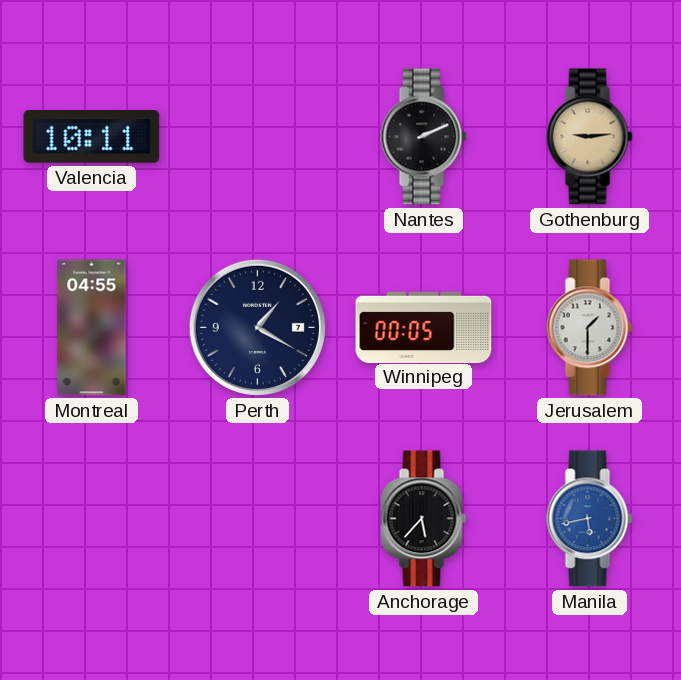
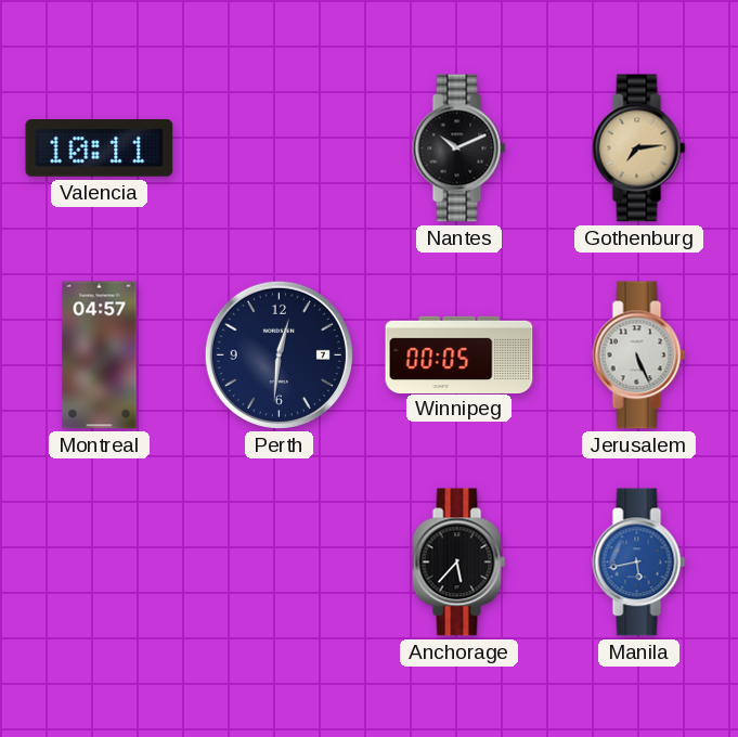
Nantes: 2:11 -> 10:11 (459, 148)
Gothenburg: 9:14 -> 7:14 (639, 148)
Montreal: 04:55 -> 04:57 (100, 355)
Perth: 1:20 -> 12:31 (279, 354)
Jerusalem: 1:30 -> 5:26 (639, 355)
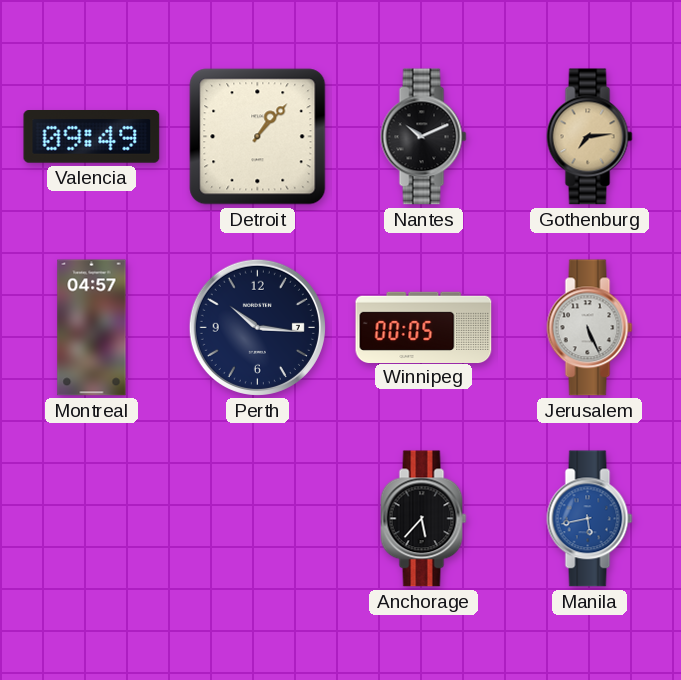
Valencia: 10:11 -> 09:49 (92, 137)
Detroit: none -> 1:07 (258, 137)
Perth: 12:31 -> 10:16 (257, 327)
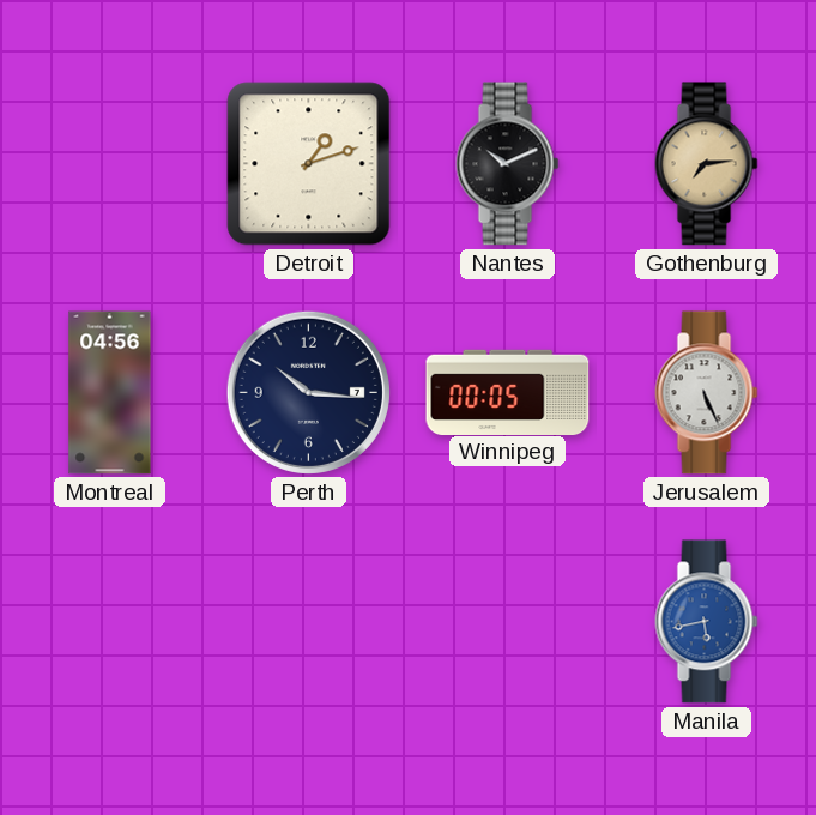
Valencia: 09:49 -> none (92, 137)
Detroit: 1:07 -> 1:12 (309, 164)
Montreal: 04:57 -> 04:56 (110, 393)
Anchorage: 5:37 -> none (424, 519)
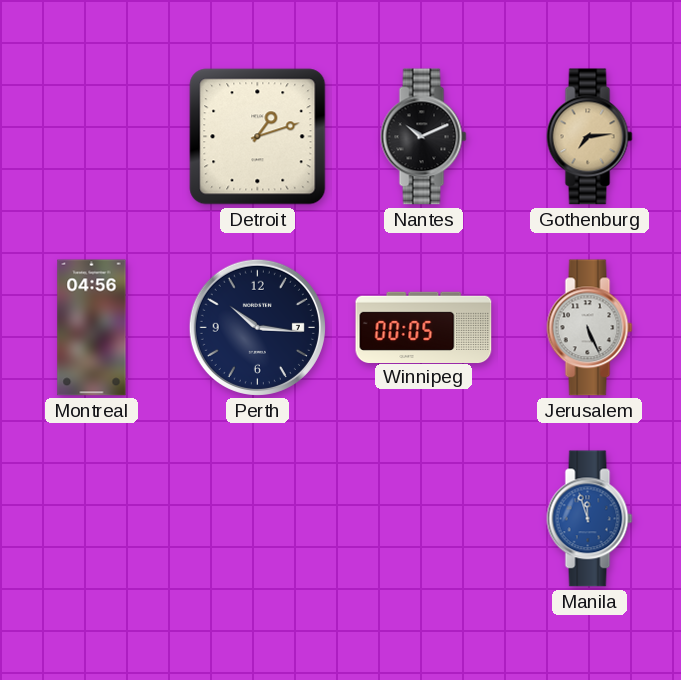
Manila: 5:43 -> 11:57 (590, 519)
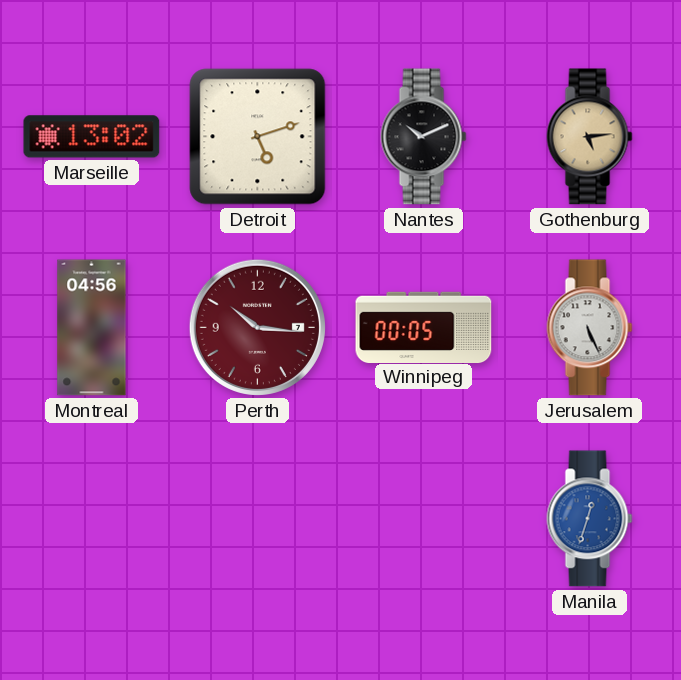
Marseille: none -> 13:02 (92, 137)
Detroit: 1:12 -> 5:12 (258, 137)
Gothenburg: 7:14 -> 5:14 (590, 137)
Perth dial: navy -> burgundy (257, 327)
Manila: 11:57 -> 12:33 (590, 519)
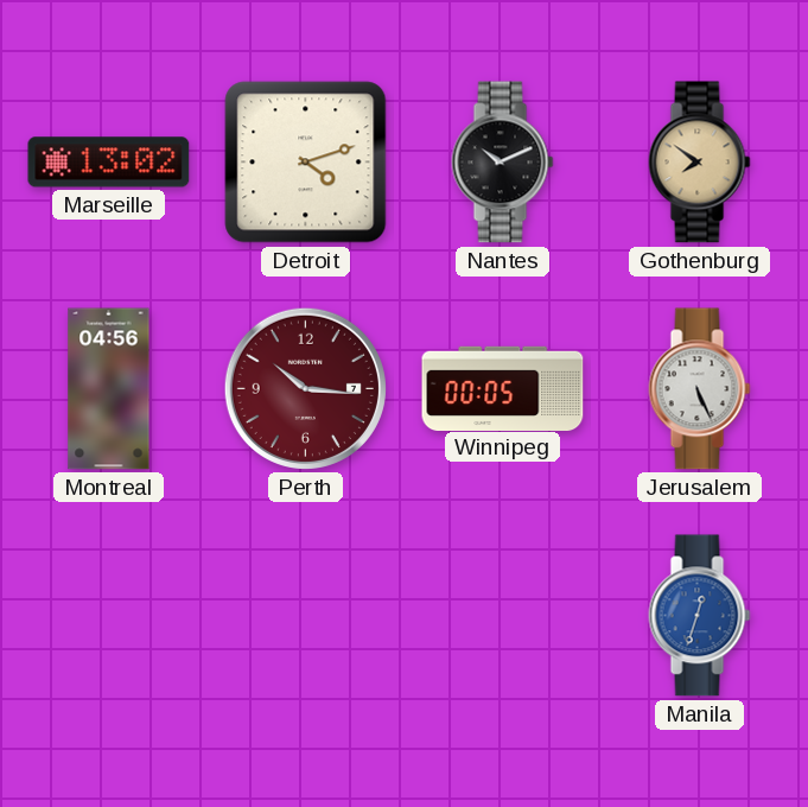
Detroit: 5:12 -> 4:12 (306, 163)
Gothenburg: 5:14 -> 7:51 (700, 163)
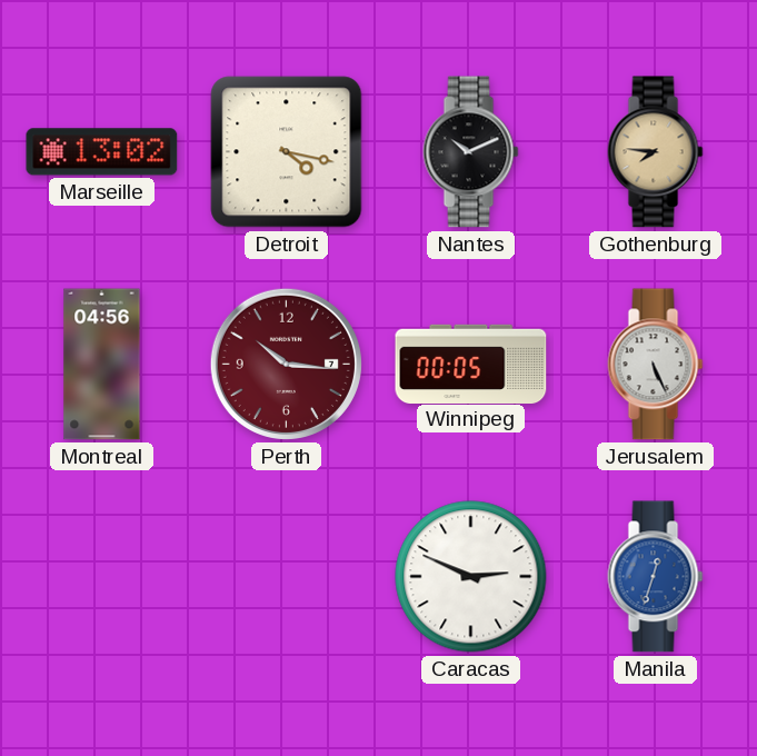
Detroit: 4:12 -> 4:17 (287, 152)
Gothenburg: 7:51 -> 7:46 (656, 152)
Caracas: none -> 2:49 (471, 577)
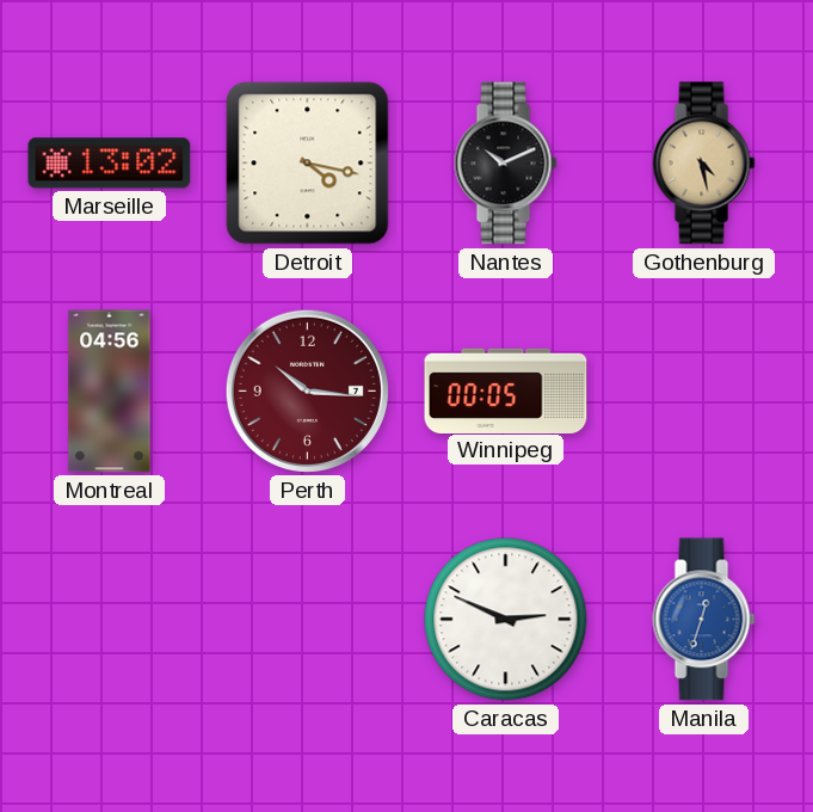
Gothenburg: 7:46 -> 4:28 (704, 164)
Jerusalem: 5:26 -> none (656, 365)
